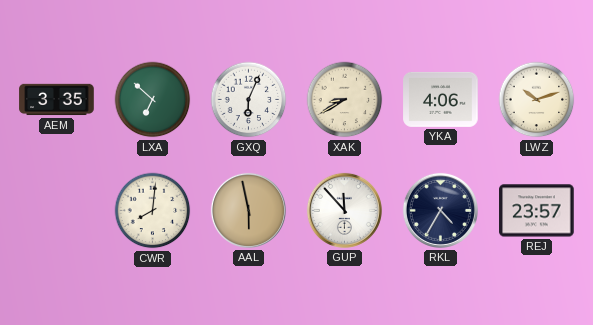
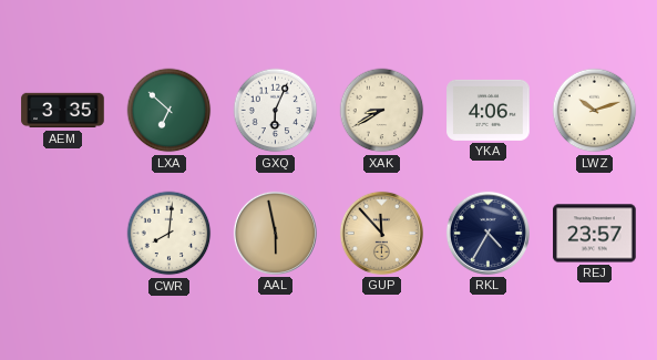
GUP dial: white -> champagne (381, 233)
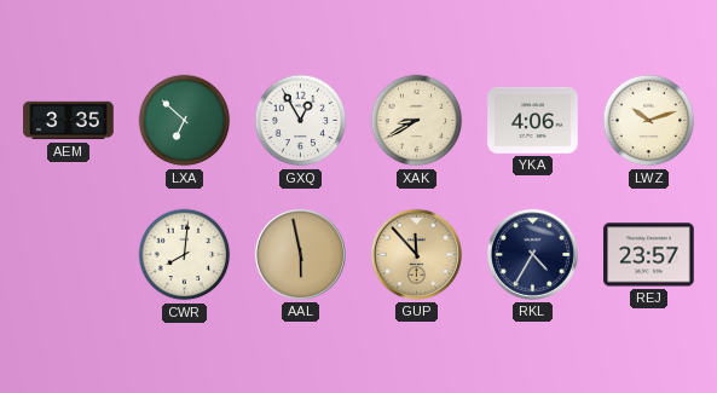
GXQ: 6:04 -> 12:55 (301, 121)
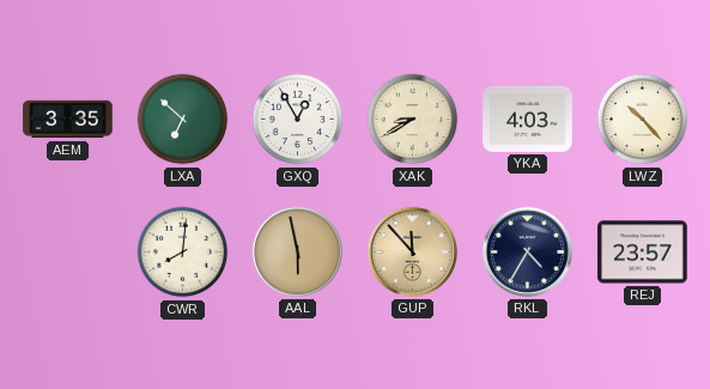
YKA: 4:06 -> 4:03 (528, 118)
LWZ: 10:12 -> 10:23 (643, 120)
